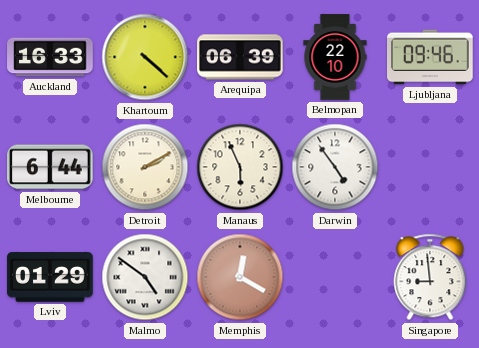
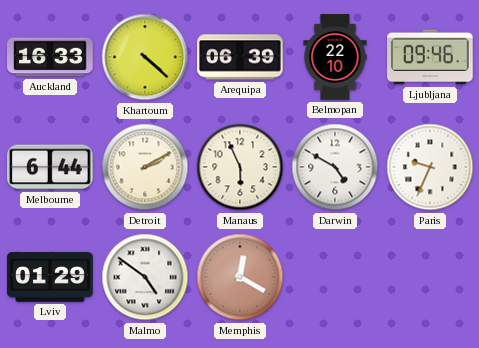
Darwin: 4:54 -> 4:50 (335, 167)
Paris: none -> 9:34 (430, 167)
Singapore: 8:59 -> none (430, 277)
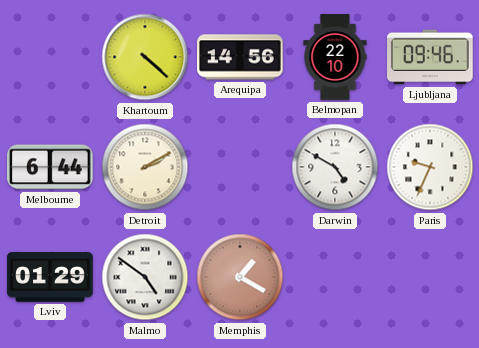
Auckland: 16:33 -> none (50, 57)
Arequipa: 06:39 -> 14:56 (240, 57)
Manaus: 5:56 -> none (240, 167)
Memphis: 12:20 -> 1:20 (240, 277)
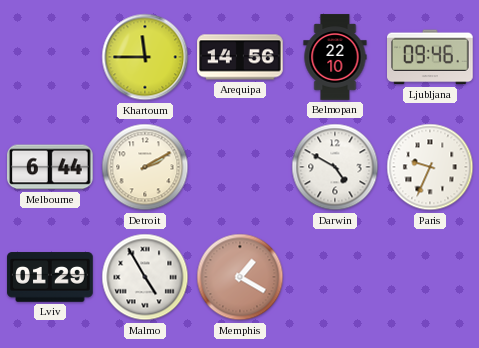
Khartoum: 4:22 -> 11:45 (145, 57)
Malmo: 4:51 -> 4:55 (145, 277)
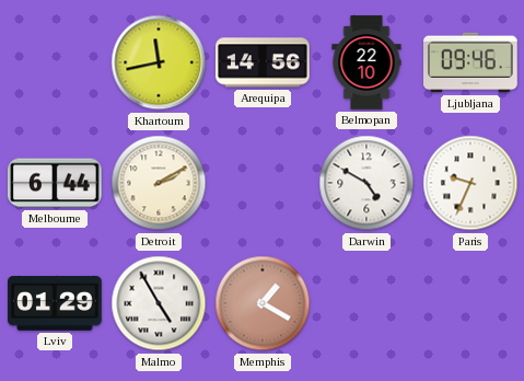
Khartoum: 11:45 -> 11:43 (159, 62)
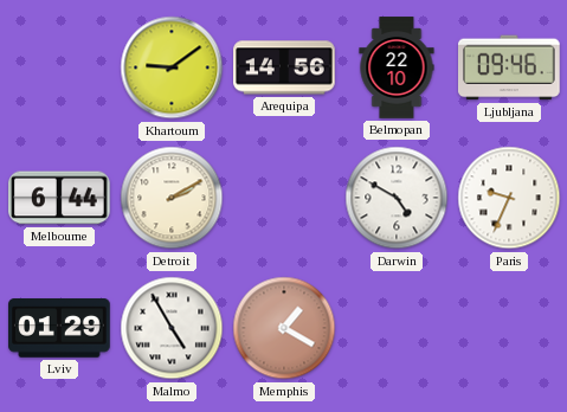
Khartoum: 11:43 -> 9:09 (172, 67)
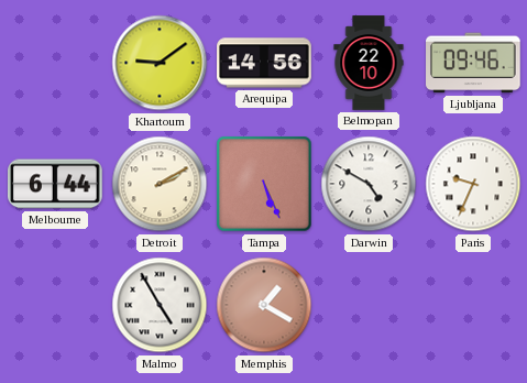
Tampa: none -> 5:26 (264, 184)
Lviv: 01:29 -> none (59, 328)
